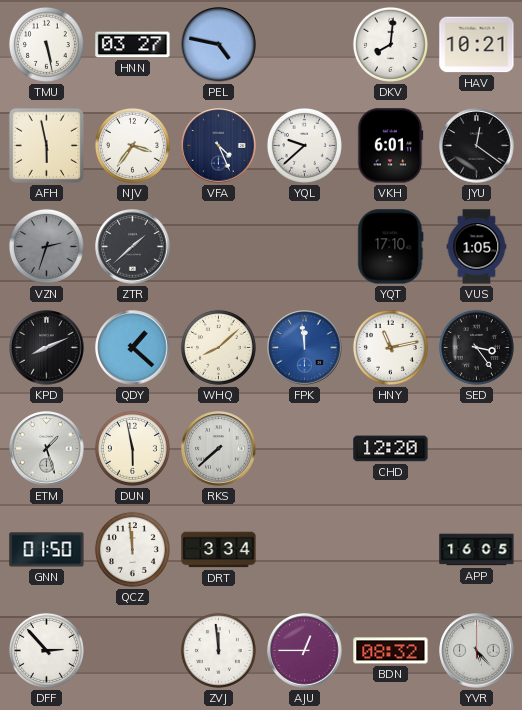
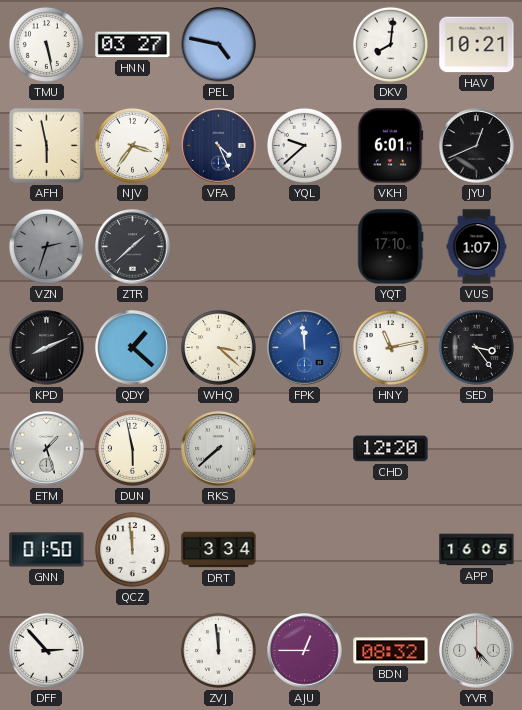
JYU: 12:21 -> 12:41 (477, 146)
VUS: 1:05 -> 1:07 (477, 247)
WHQ: 8:08 -> 3:22 (218, 347)
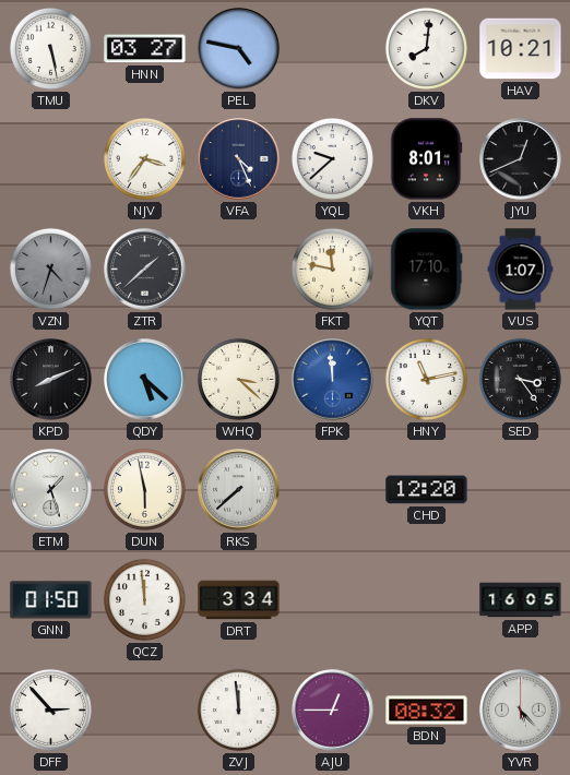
AFH: 5:58 -> none (46, 145)
VKH: 6:01 -> 8:01 (426, 159)
VZN: 2:33 -> 4:33 (50, 269)
FKT: none -> 11:47 (332, 269)
QDY: 1:22 -> 5:22 (145, 380)
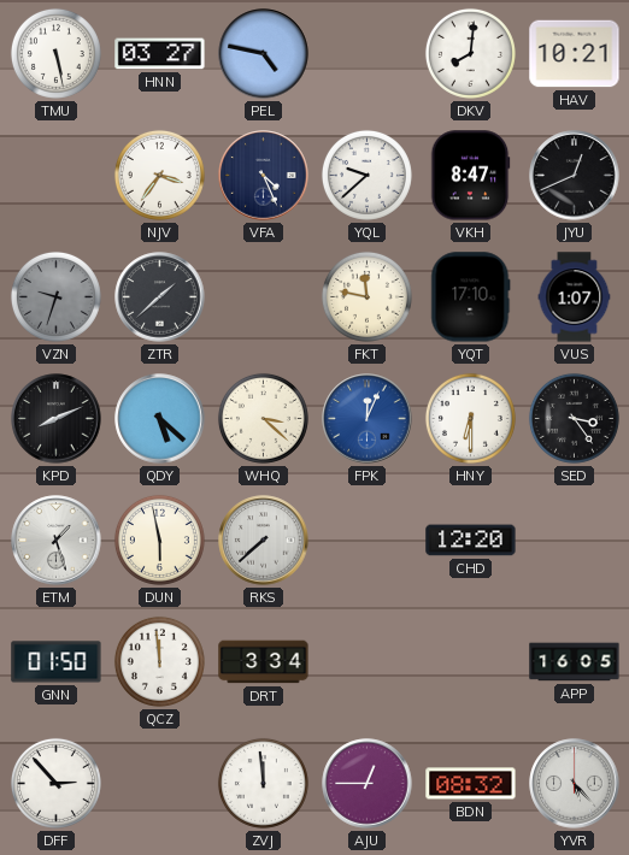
VKH: 8:01 -> 8:47 (470, 176)
VZN: 4:33 -> 9:33 (55, 296)
FPK: 11:59 -> 12:04 (368, 419)
HNY: 11:13 -> 6:30 (470, 418)
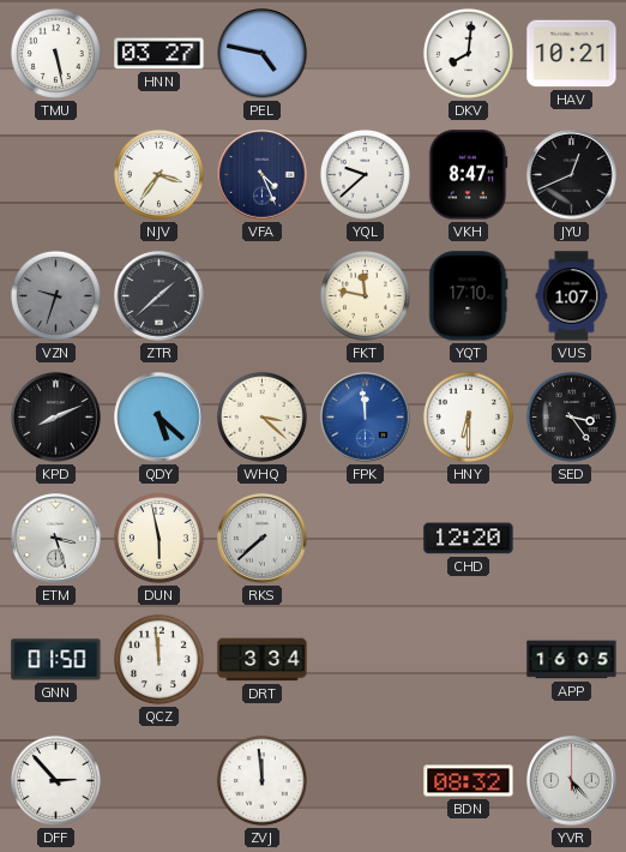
FPK: 12:04 -> 11:59 (366, 418)
ETM: 1:27 -> 3:27 (56, 539)
AJU: 12:45 -> none (368, 784)
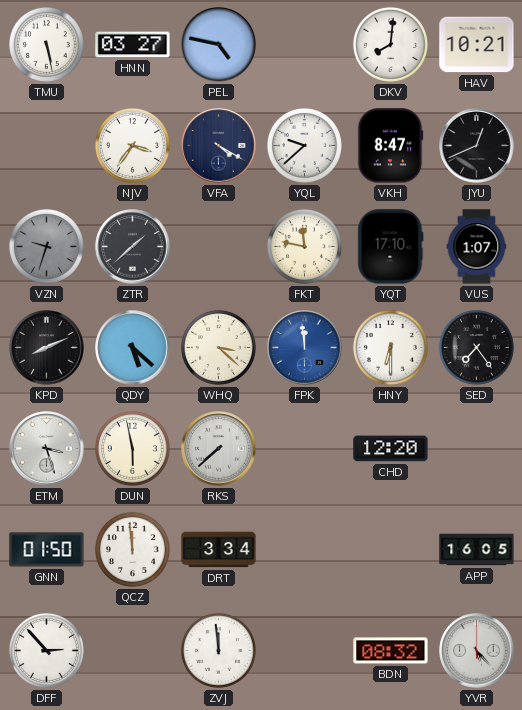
VFA: 4:26 -> 4:20 (219, 146)
SED: 3:24 -> 7:24 (476, 347)
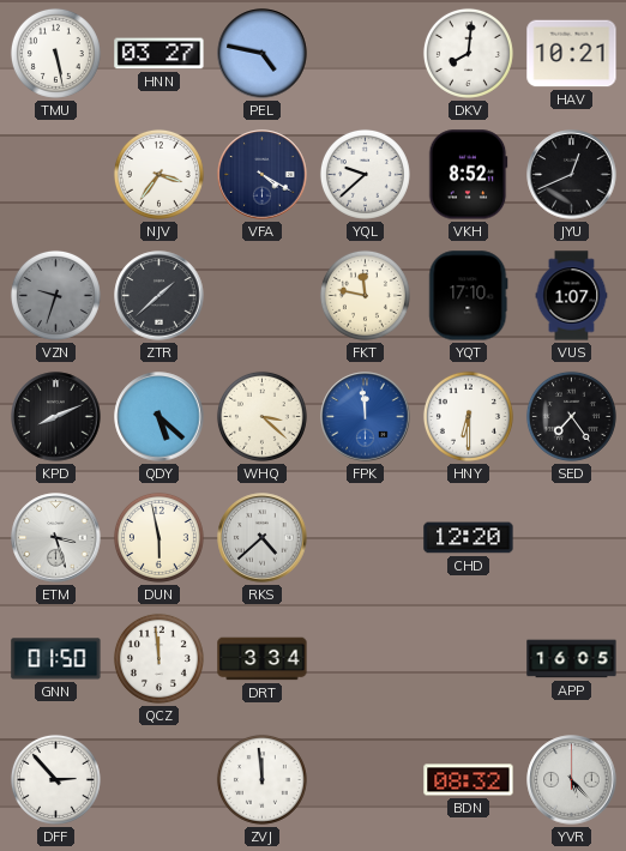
VKH: 8:47 -> 8:52 (468, 175)
RKS: 7:38 -> 4:38 (263, 538)
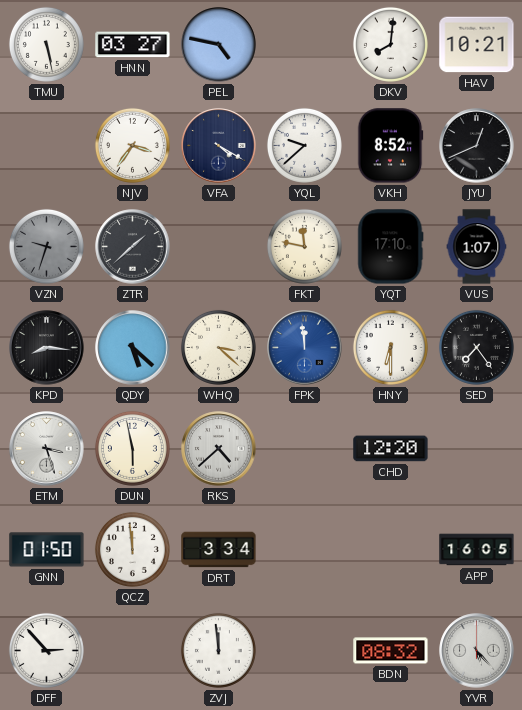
KPD: 8:11 -> 8:16 (47, 348)
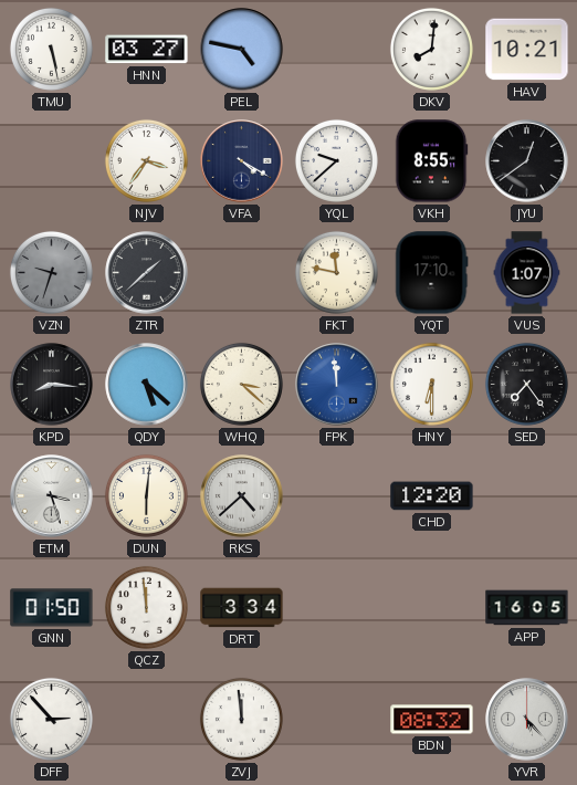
VKH: 8:52 -> 8:55 (431, 161)
JYU: 12:41 -> 12:39 (527, 161)
DUN: 5:58 -> 6:01 (146, 495)
